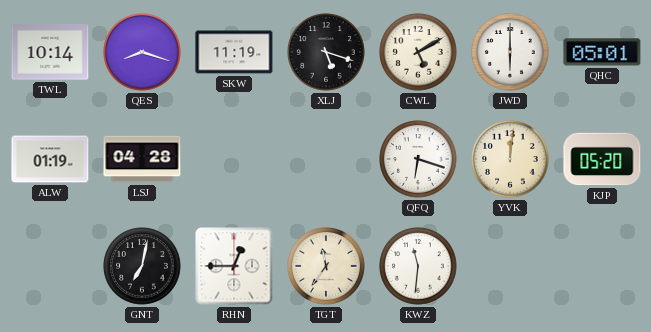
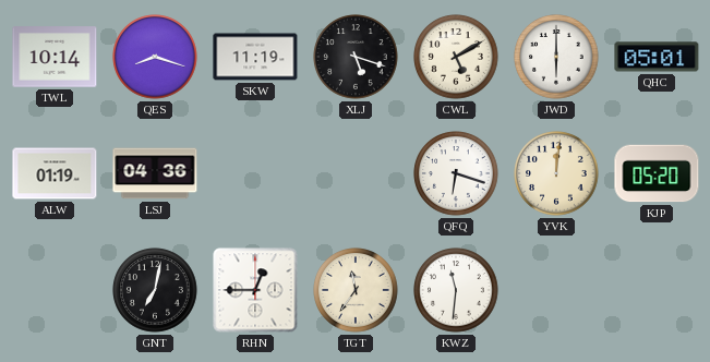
LSJ: 04:28 -> 04:36 (155, 173)
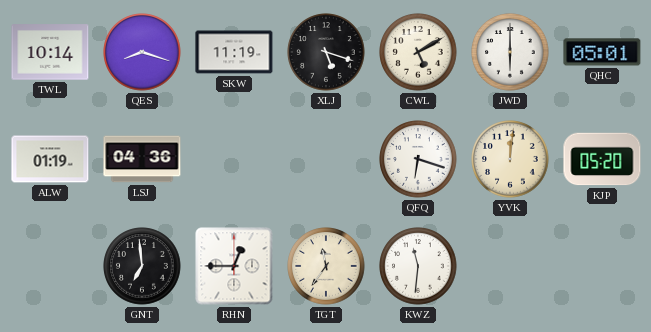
GNT: 7:02 -> 6:59 (142, 266)
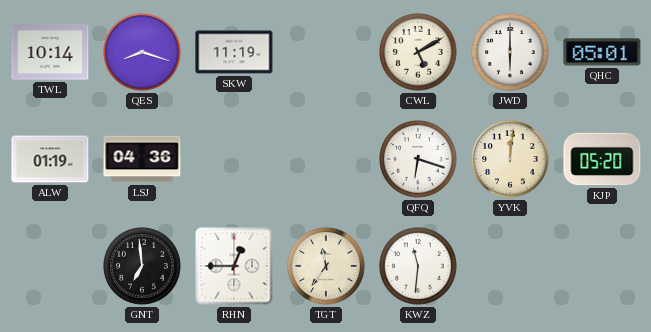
XLJ: 5:18 -> none (326, 52)
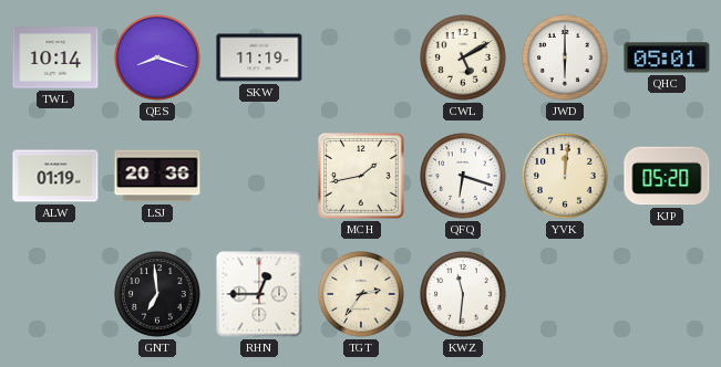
LSJ: 04:36 -> 20:36 (157, 176)
MCH: none -> 1:43 (362, 177)
TGT: 11:36 -> 2:36 (361, 294)
